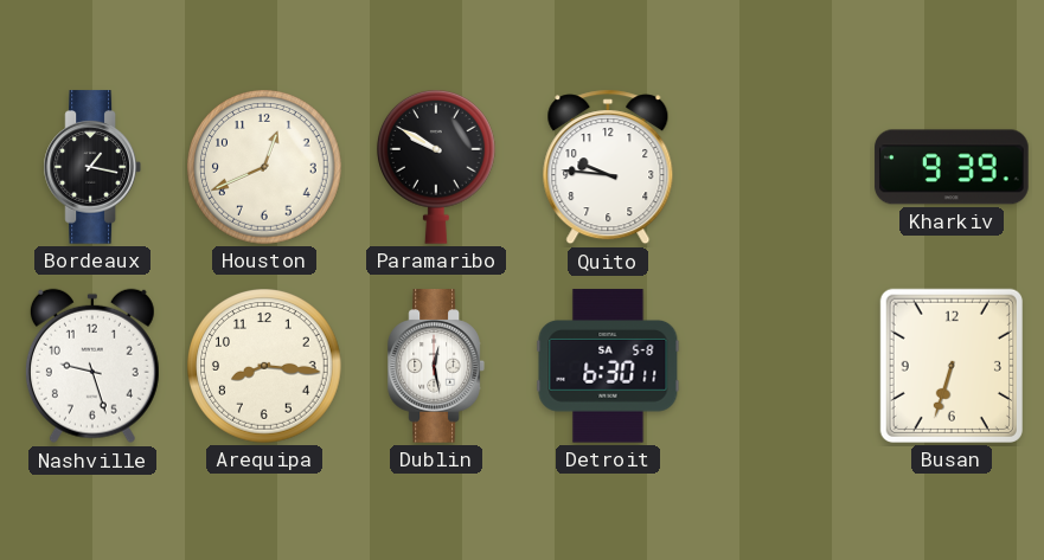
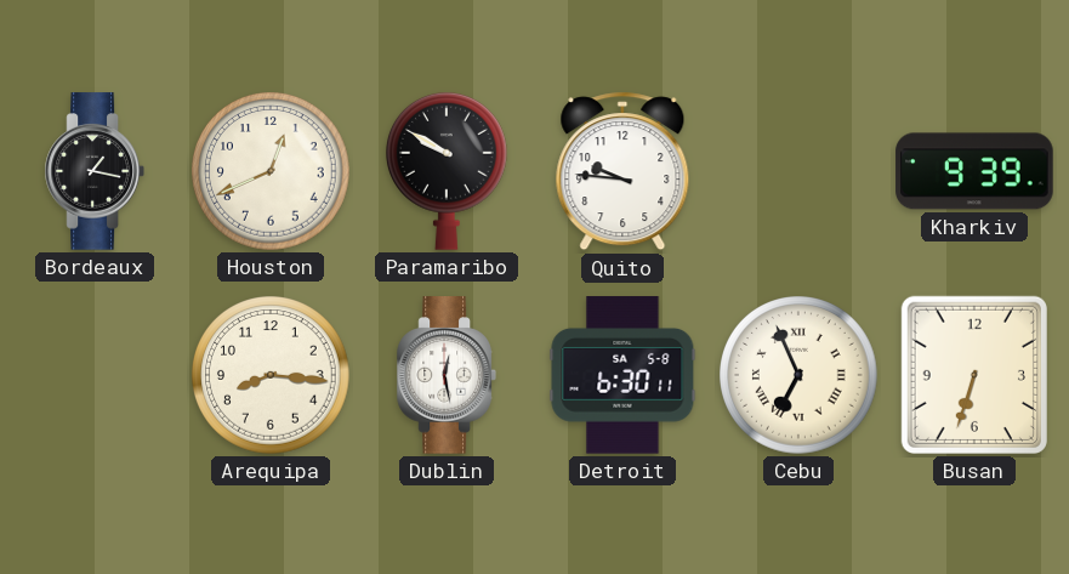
Nashville: 9:27 -> none (92, 366)
Cebu: none -> 6:56 (800, 376)
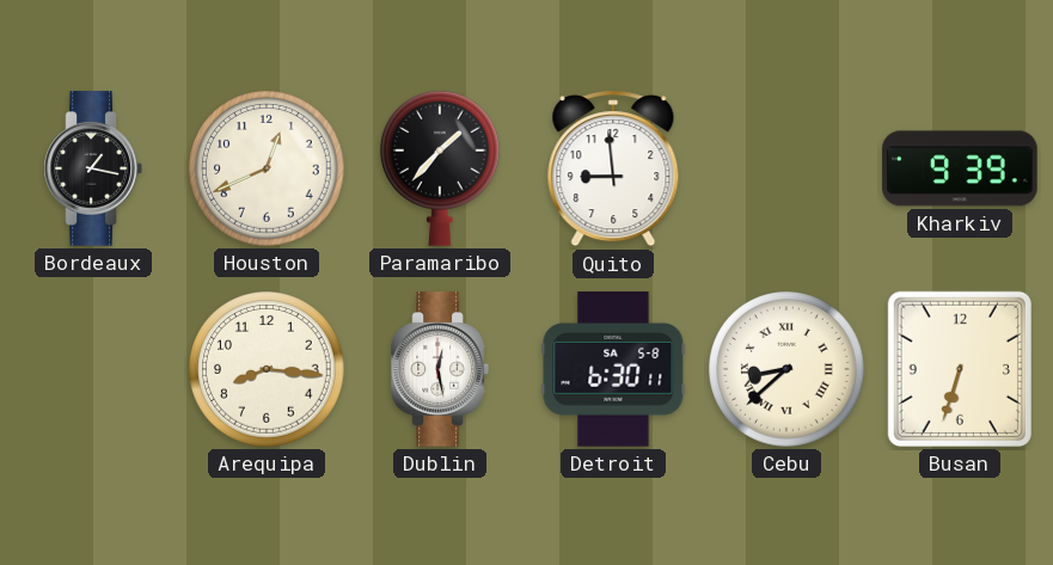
Paramaribo: 9:50 -> 1:37 (440, 168)
Quito: 9:46 -> 8:59 (613, 168)
Cebu: 6:56 -> 8:38 (788, 370)
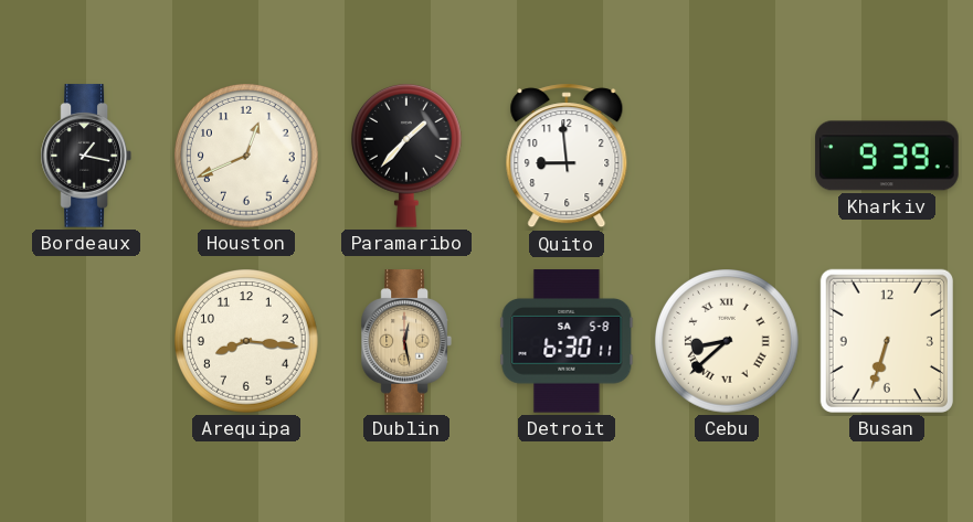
Dublin dial: white -> champagne (406, 341)
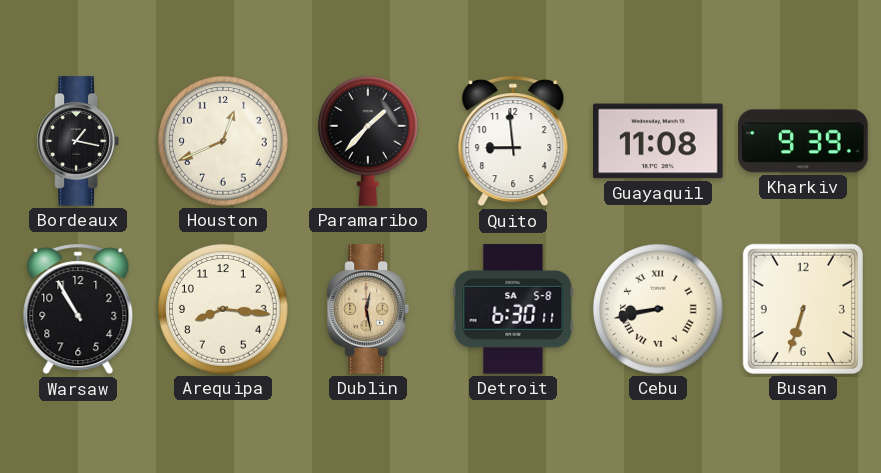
Guayaquil: none -> 11:08 (658, 141)
Warsaw: none -> 10:55 (78, 309)
Cebu: 8:38 -> 8:43 (659, 310)
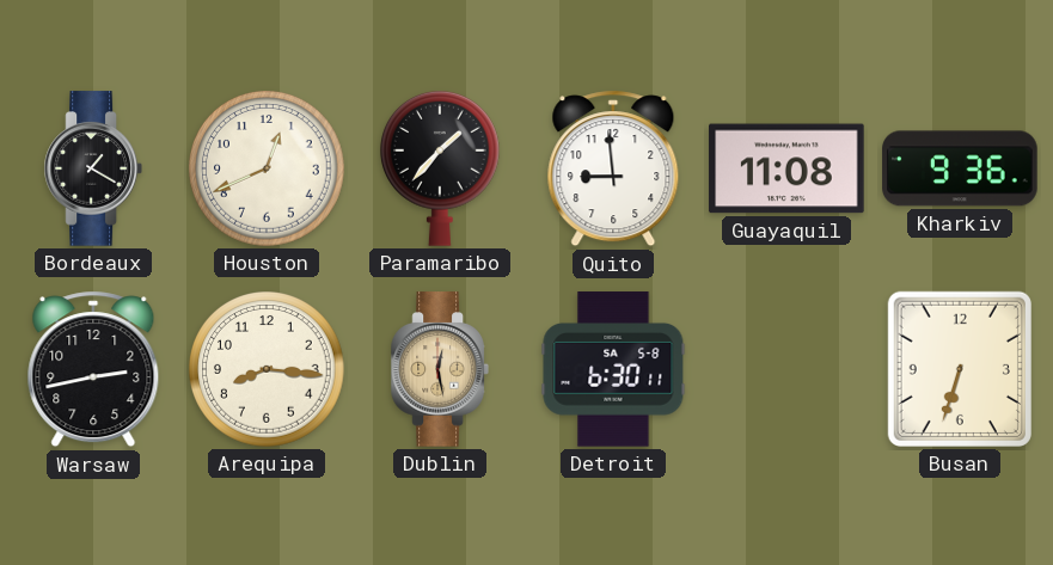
Bordeaux: 1:17 -> 1:20 (93, 168)
Kharkiv: 9:39 -> 9:36 (960, 168)
Warsaw: 10:55 -> 2:43 (93, 369)
Cebu: 8:43 -> none (659, 310)
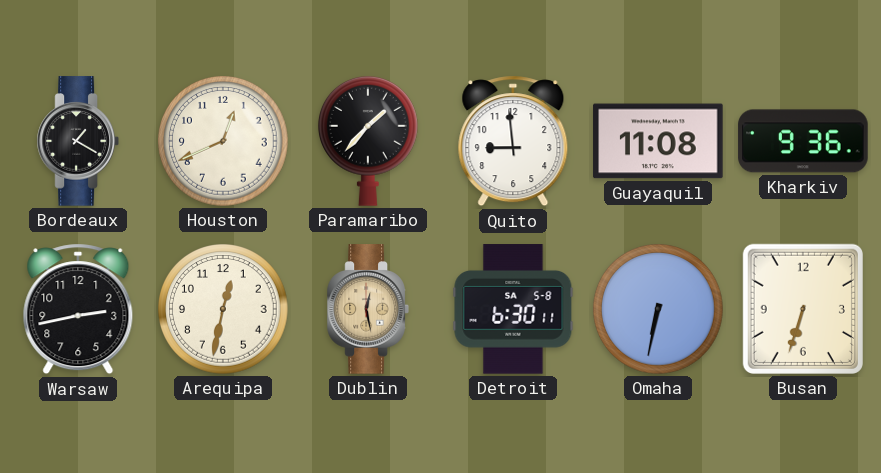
Arequipa: 8:16 -> 12:32 (224, 310)
Omaha: none -> 6:32 (659, 310)
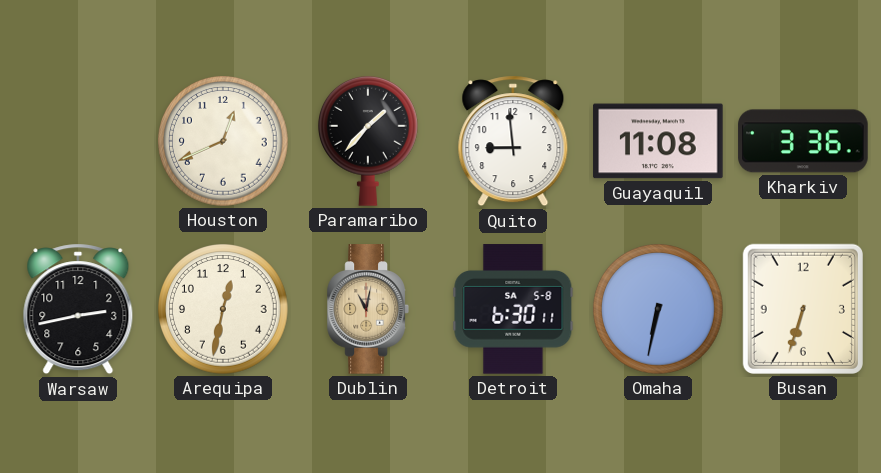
Bordeaux: 1:20 -> none (78, 141)
Kharkiv: 9:36 -> 3:36 (803, 141)
Dublin: 12:28 -> 11:02 (368, 309)
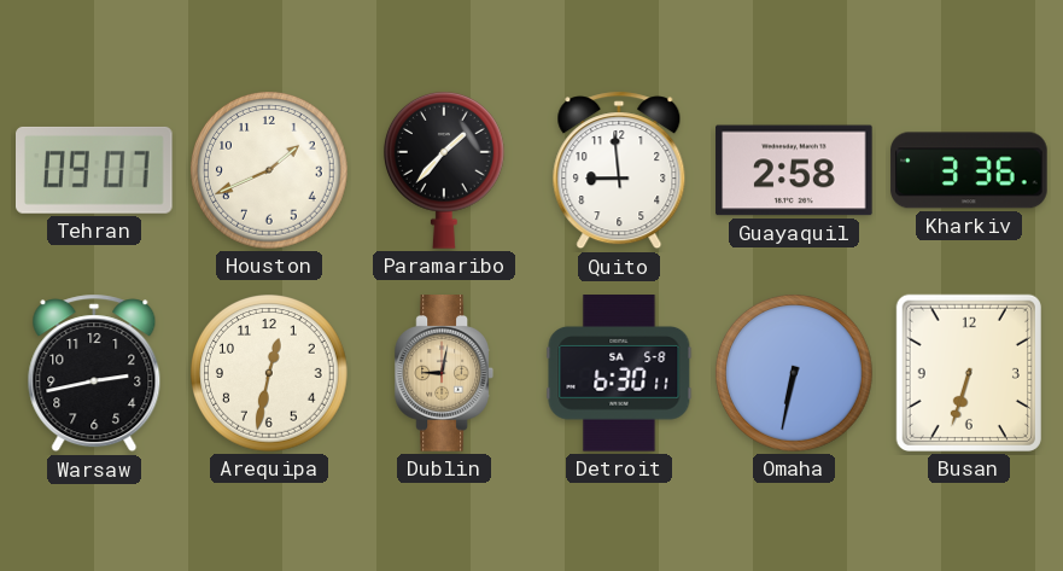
Tehran: none -> 09:07 (94, 170)
Houston: 12:41 -> 1:41 (270, 171)
Guayaquil: 11:08 -> 2:58 (794, 170)
Dublin: 11:02 -> 9:02 (444, 373)
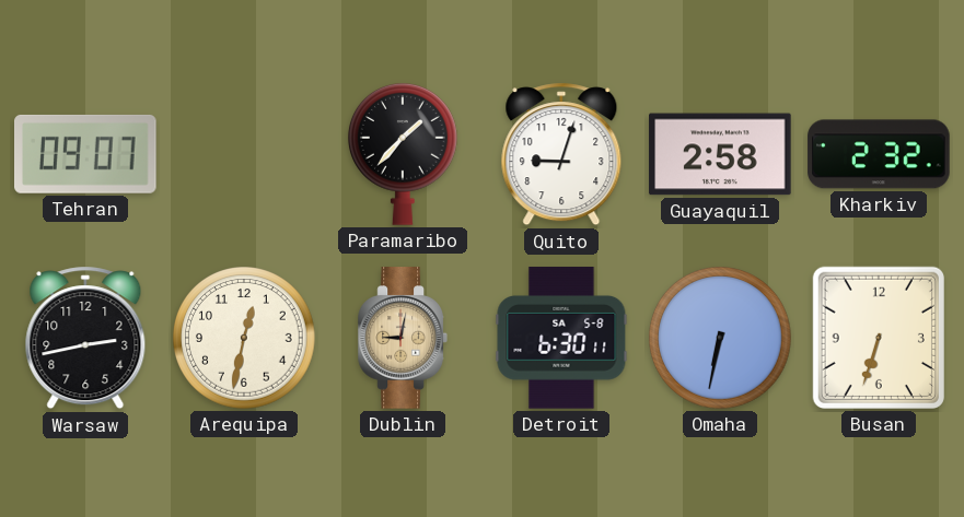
Houston: 1:41 -> none (270, 171)
Quito: 8:59 -> 9:03 (561, 154)
Kharkiv: 3:36 -> 2:32 (879, 154)
